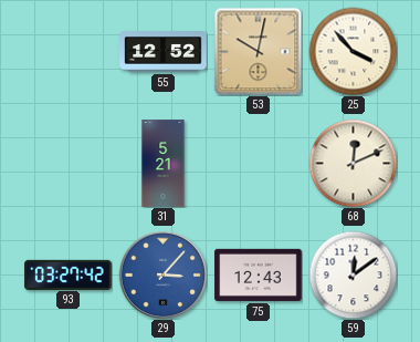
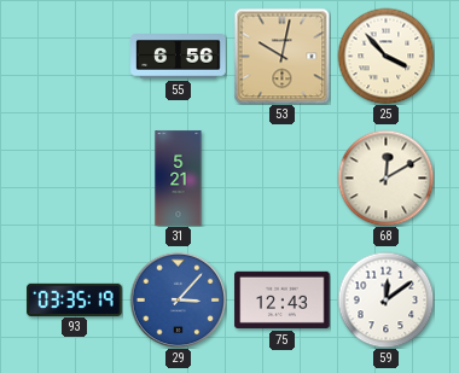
55: 12:52 -> 6:56 (179, 57)
68: 12:11 -> 12:10 (385, 177)
93: 03:27 -> 03:35 (75, 299)
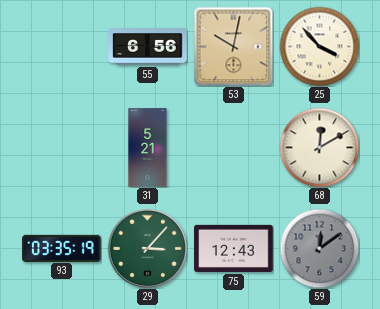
29 dial: blue -> green (147, 248)
59 dial: white -> grey (319, 248)
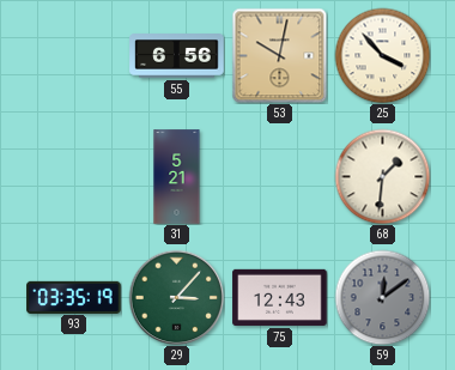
68: 12:10 -> 1:31 (382, 176)
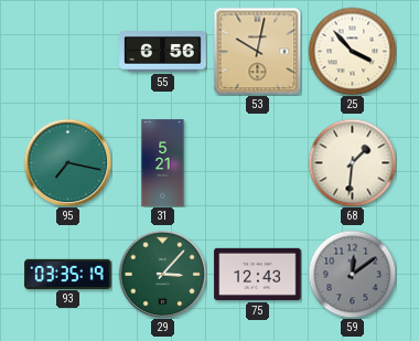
95: none -> 7:17 (67, 162)
